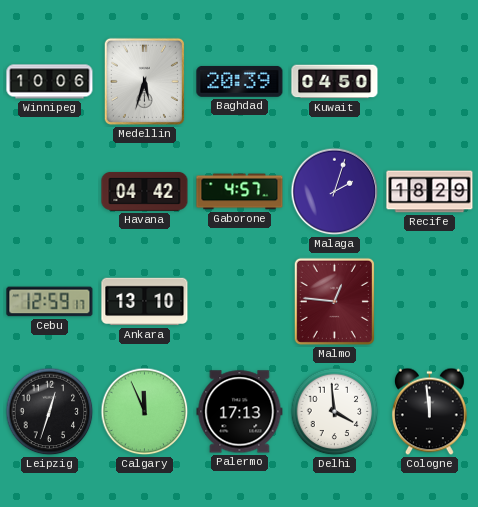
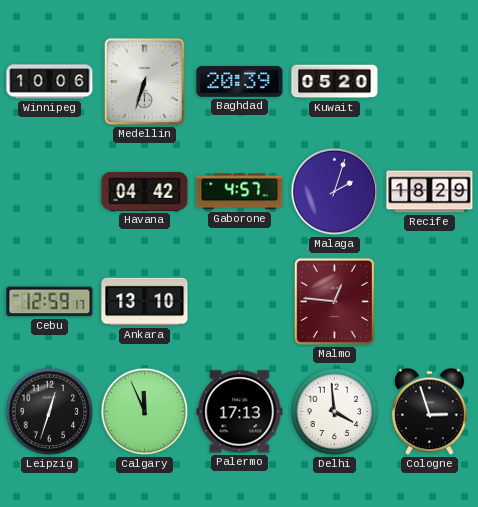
Medellin: 5:33 -> 6:33 (144, 81)
Kuwait: 04:50 -> 05:20 (335, 82)
Cologne: 11:59 -> 2:57 (429, 412)
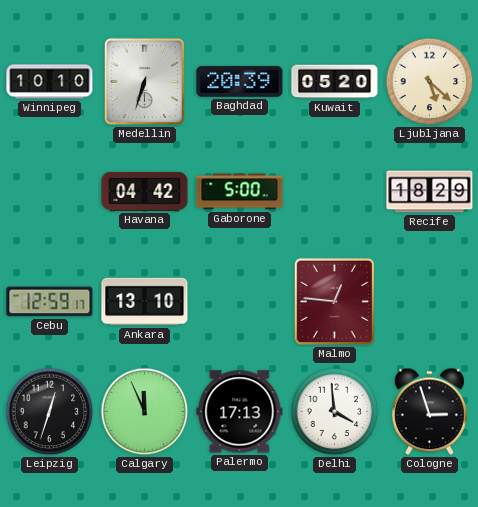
Winnipeg: 10:06 -> 10:10 (50, 82)
Ljubljana: none -> 5:22 (430, 82)
Gaborone: 4:57 -> 5:00 (240, 192)
Malaga: 2:03 -> none (335, 192)
